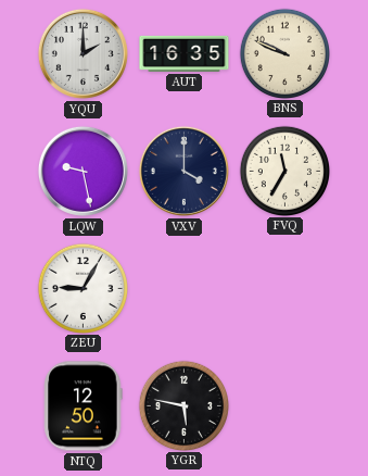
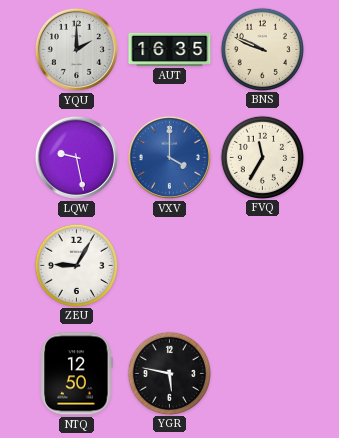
VXV dial: navy -> blue (169, 157)
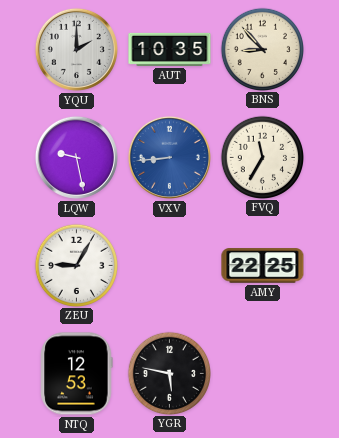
AUT: 16:35 -> 10:35 (170, 49)
BNS: 9:49 -> 8:53 (262, 49)
VXV: 4:00 -> 8:44 (169, 157)
AMY: none -> 22:25 (263, 266)
NTQ: 12:50 -> 12:53 (77, 374)
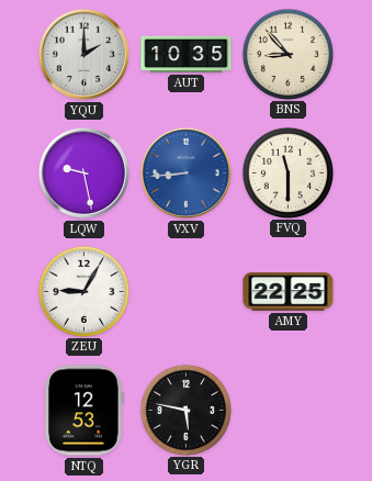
FVQ: 11:35 -> 11:30 (288, 172)
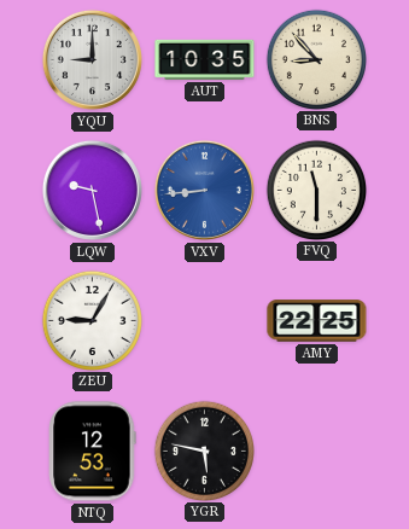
YQU: 2:00 -> 9:00 (92, 59)
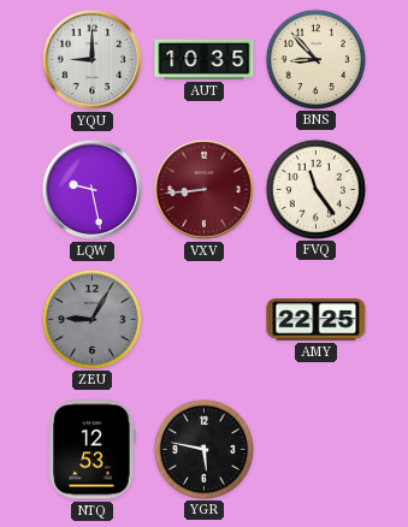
VXV dial: blue -> burgundy (203, 189)
FVQ: 11:30 -> 11:24 (315, 189)
ZEU dial: white -> grey (91, 319)
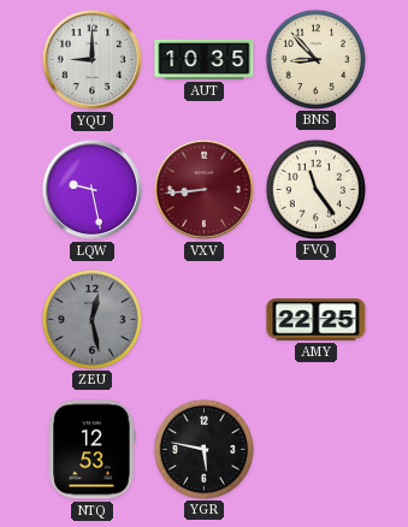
ZEU: 9:05 -> 12:28 (91, 319)
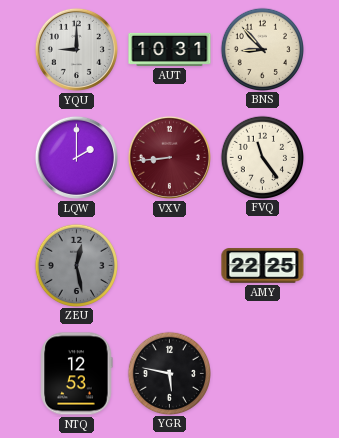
AUT: 10:35 -> 10:31 (170, 49)
LQW: 9:28 -> 2:00 (76, 157)
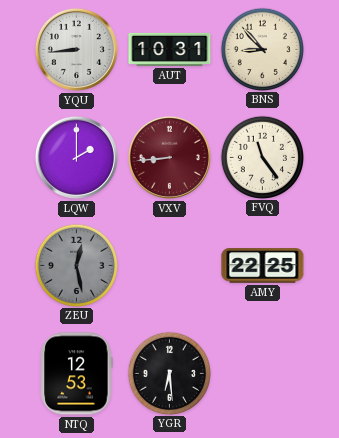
YQU: 9:00 -> 8:44 (76, 49)
YGR: 5:47 -> 6:29 (169, 373)
